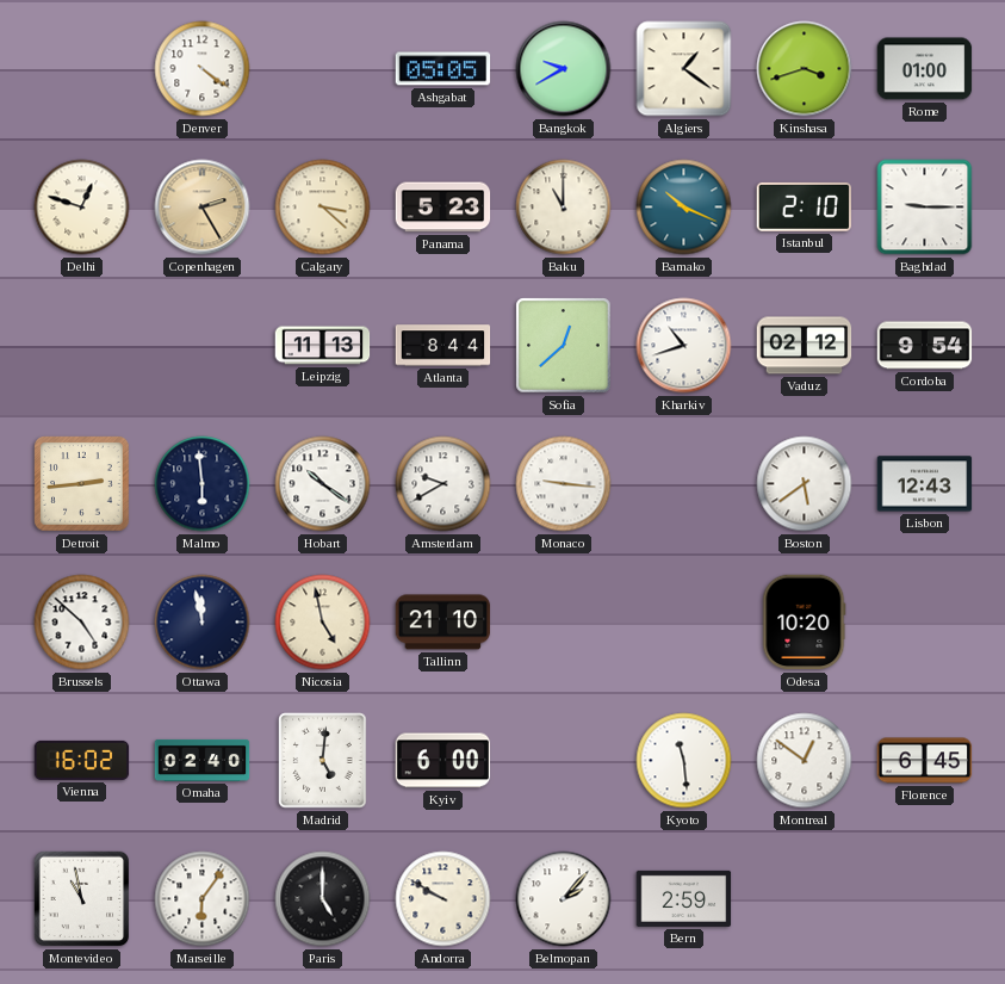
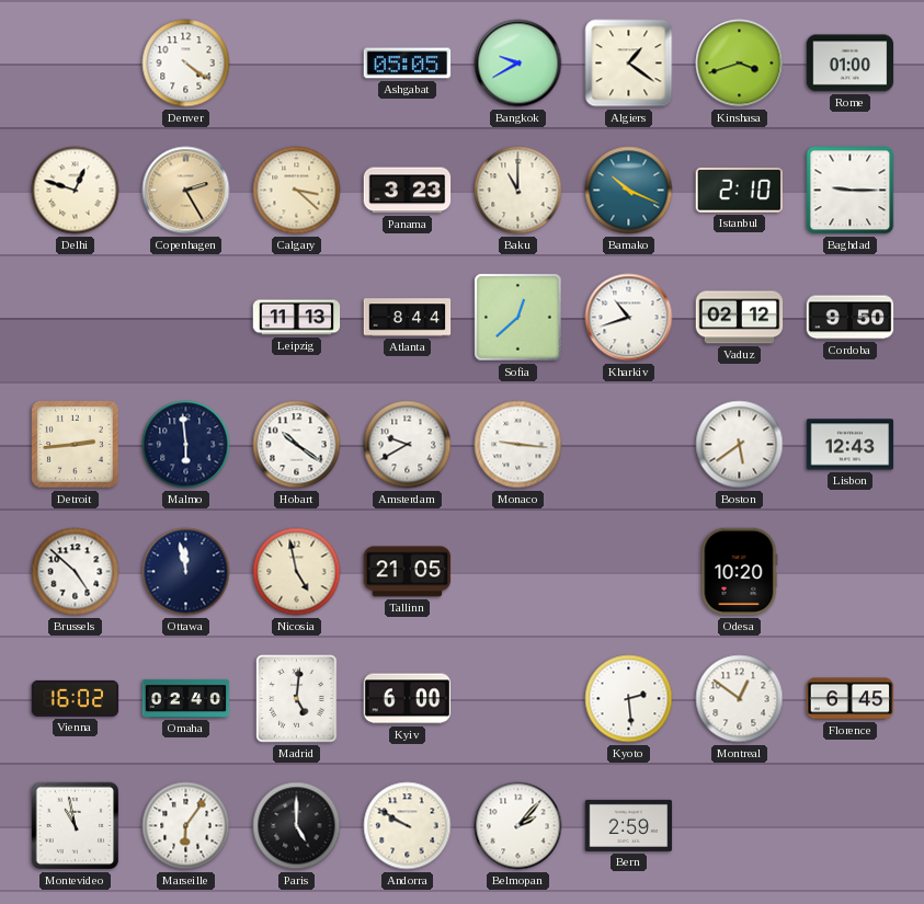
Panama: 5:23 -> 3:23 (408, 191)
Cordoba: 9:54 -> 9:50 (851, 318)
Tallinn: 21:10 -> 21:05 (408, 572)
Kyoto: 11:29 -> 2:29 (629, 699)
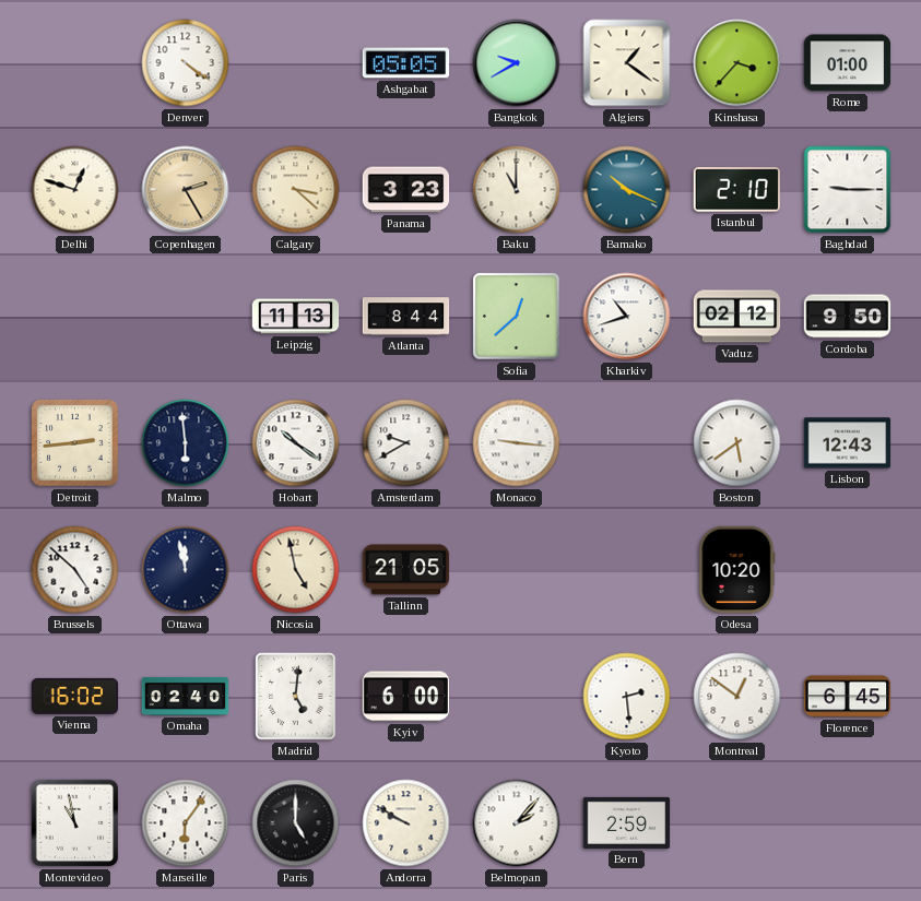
Kinshasa: 3:42 -> 3:37 (737, 63)
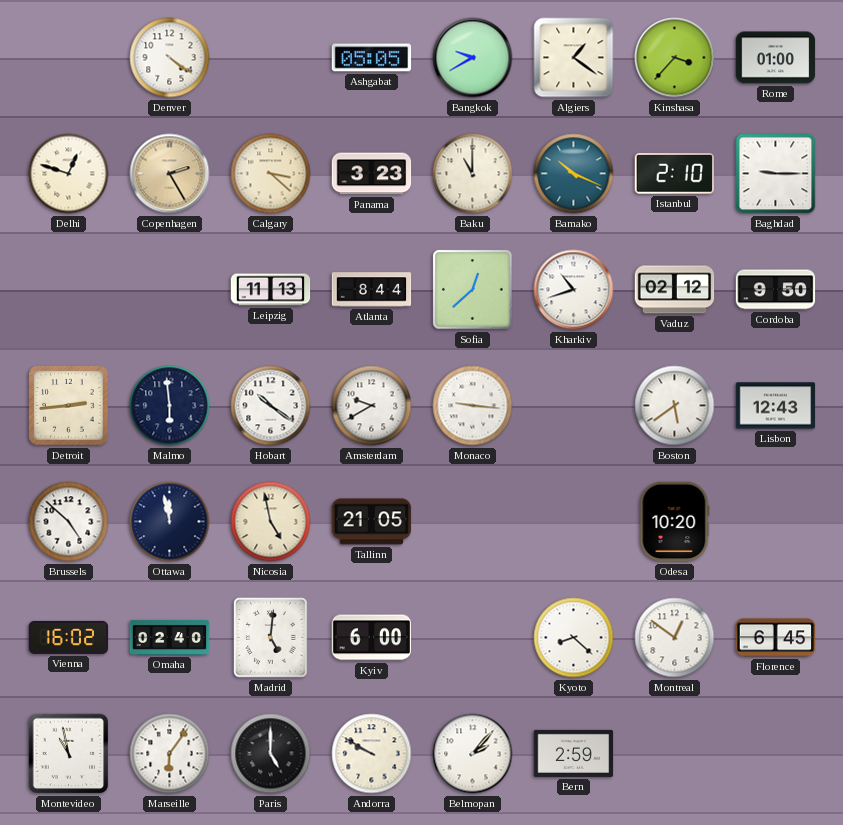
Kyoto: 2:29 -> 8:22 (574, 638)
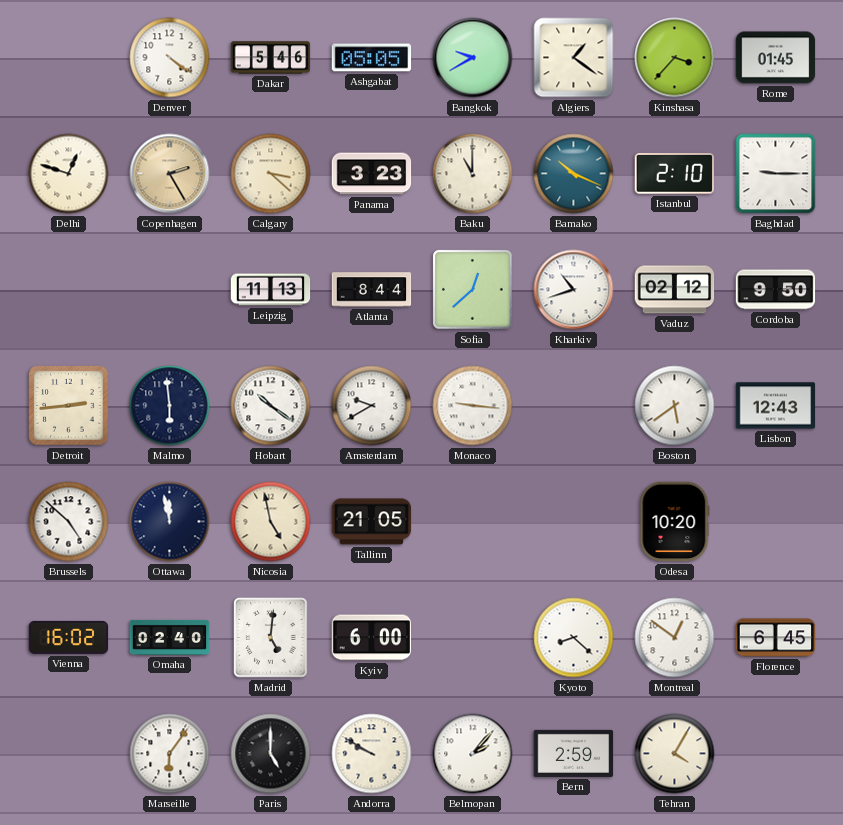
Dakar: none -> 5:46 (271, 58)
Rome: 01:00 -> 01:45 (776, 58)
Montevideo: 10:58 -> none (69, 754)
Tehran: none -> 4:05 (675, 754)
